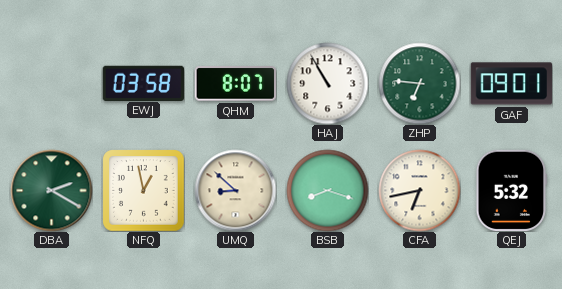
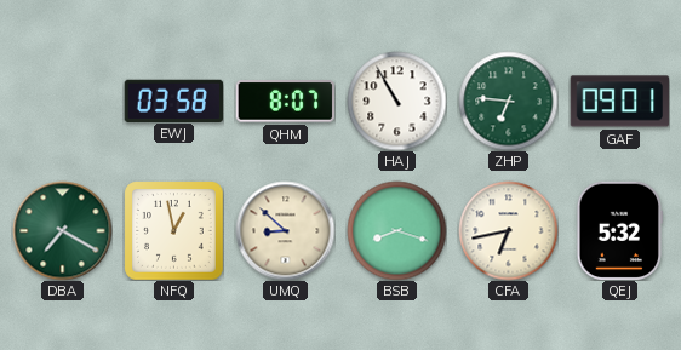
DBA: 2:20 -> 7:20 (62, 230)
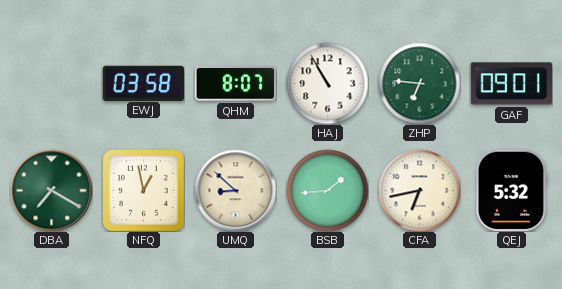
BSB: 8:18 -> 1:44 (327, 190)
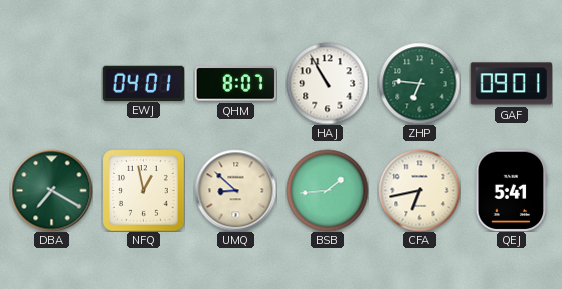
EWJ: 03:58 -> 04:01 (143, 83)
QEJ: 5:32 -> 5:41 (512, 190)
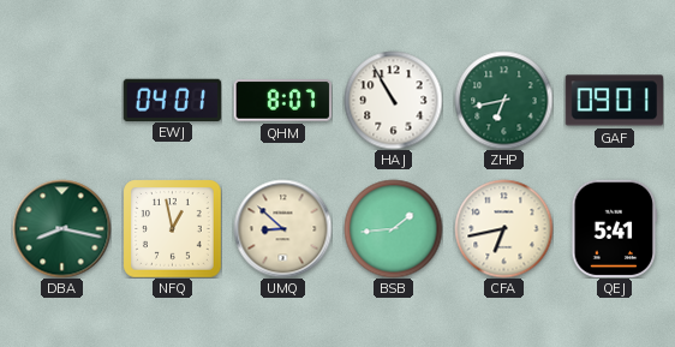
ZHP: 6:46 -> 6:43 (503, 100)
DBA: 7:20 -> 8:17 (61, 228)
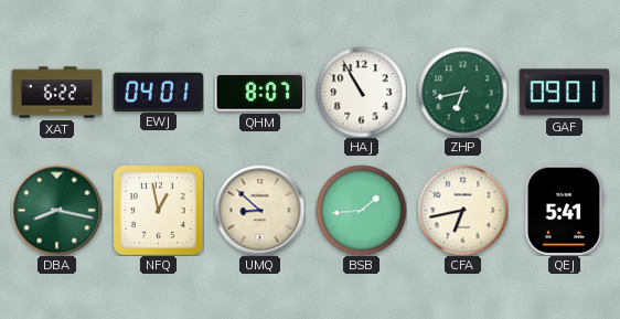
XAT: none -> 6:22 (56, 93)
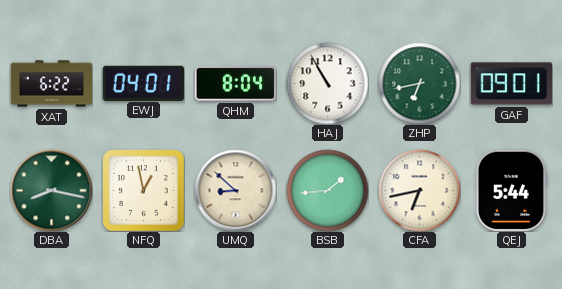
QHM: 8:07 -> 8:04 (235, 84)
QEJ: 5:41 -> 5:44 (512, 190)
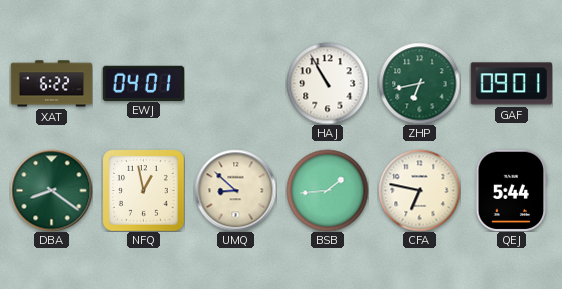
QHM: 8:04 -> none (235, 84)
DBA: 8:17 -> 8:21 (51, 190)
CFA: 6:43 -> 6:47 (419, 190)
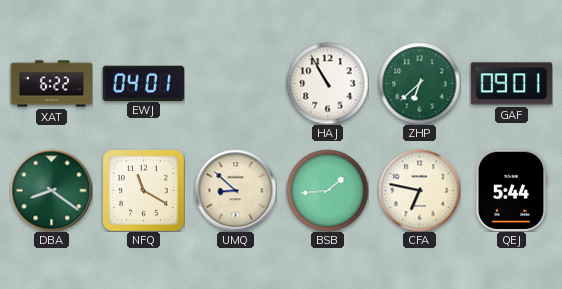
ZHP: 6:43 -> 6:38 (419, 83)
NFQ: 12:58 -> 11:20 (143, 190)
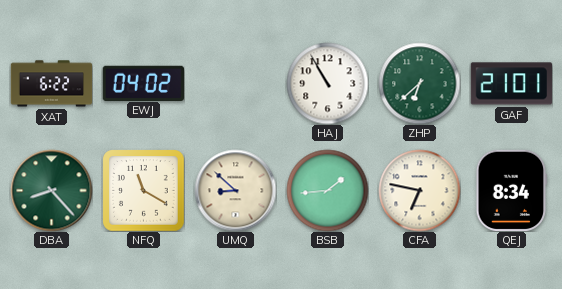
EWJ: 04:01 -> 04:02 (143, 83)
GAF: 09:01 -> 21:01 (511, 84)
DBA: 8:21 -> 8:23 (51, 190)
QEJ: 5:44 -> 8:34 (512, 190)
